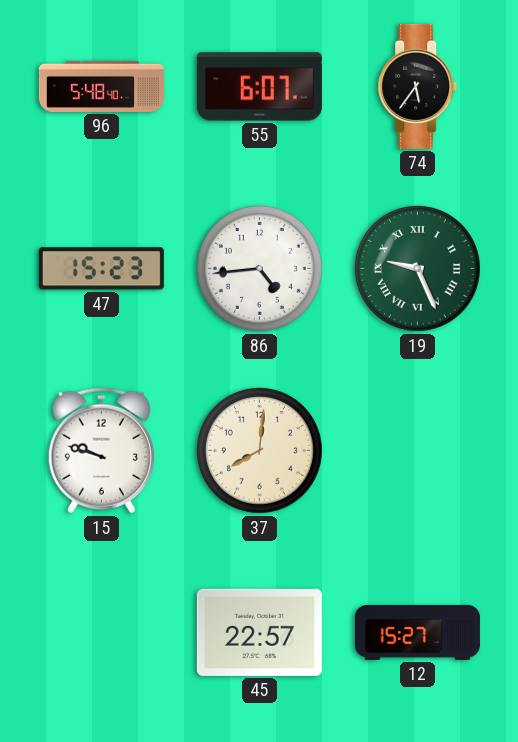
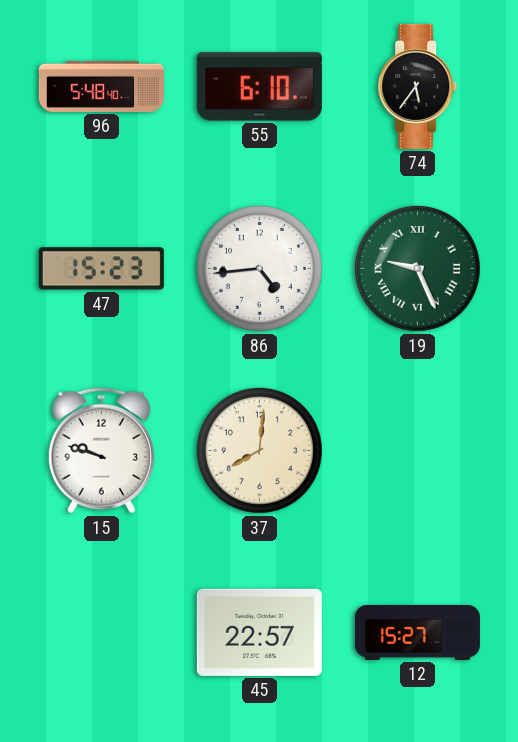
55: 6:07 -> 6:10 (259, 87)
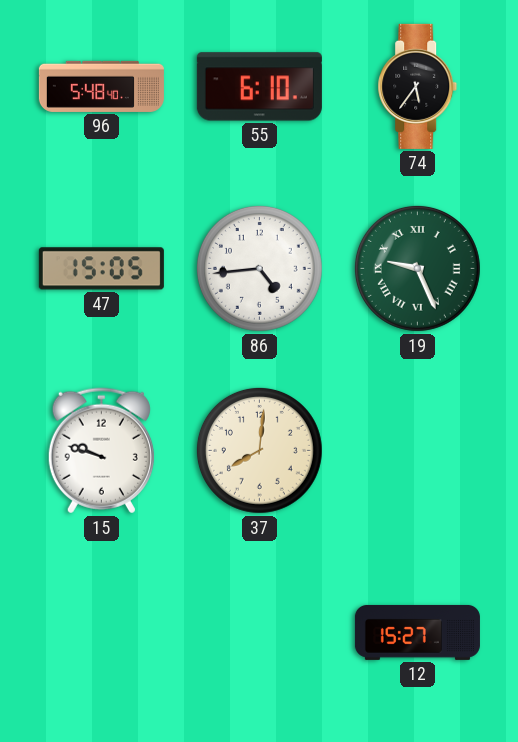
47: 15:23 -> 15:05 (101, 269)
45: 22:57 -> none (259, 632)
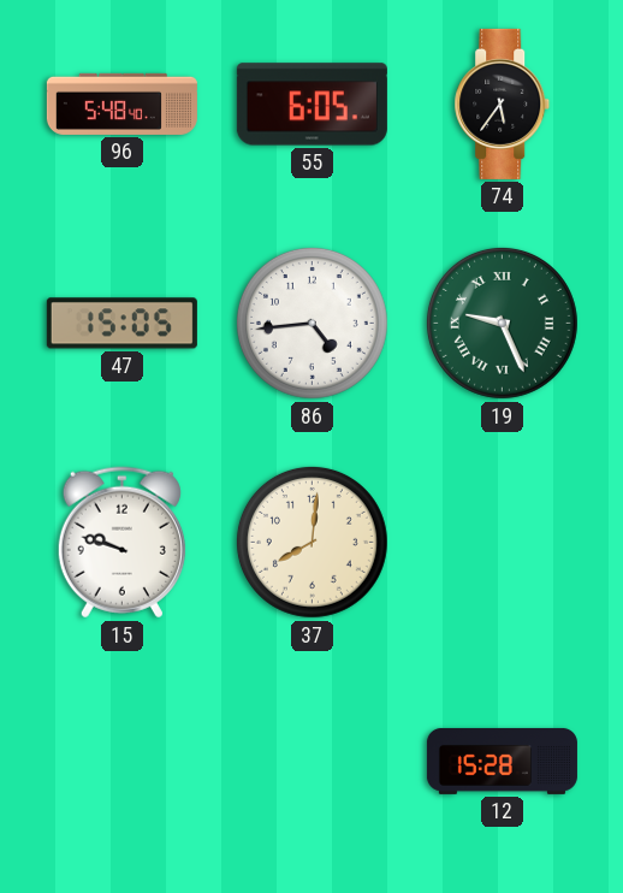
55: 6:10 -> 6:05 (311, 105)
12: 15:27 -> 15:28 (502, 761)
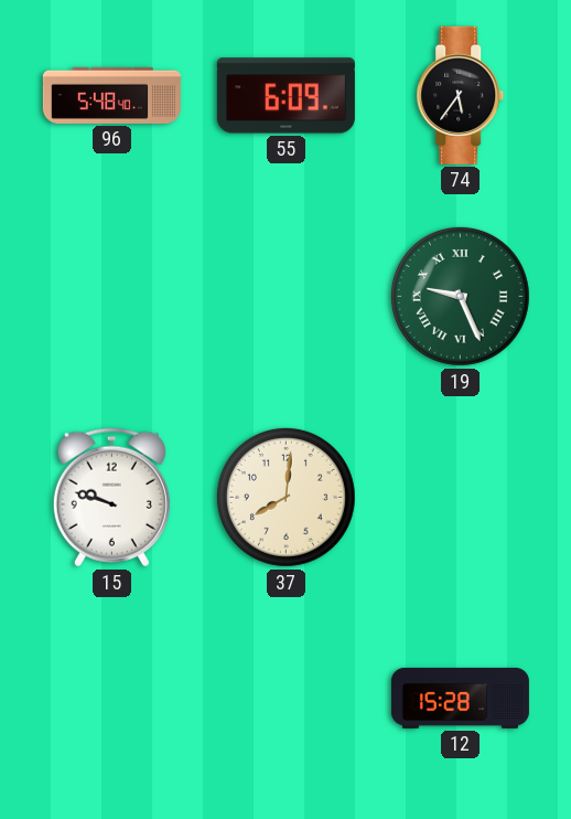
55: 6:05 -> 6:09 (285, 96)
47: 15:05 -> none (121, 324)
86: 4:44 -> none (311, 323)
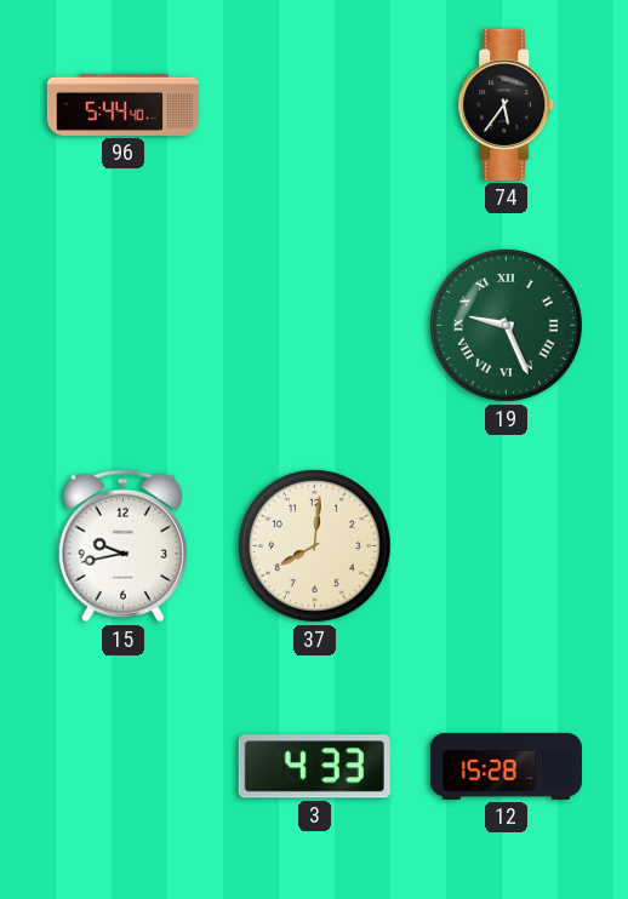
96: 5:48 -> 5:44 (122, 104)
55: 6:09 -> none (285, 96)
15: 9:48 -> 9:43 (122, 546)
3: none -> 4:33 (314, 767)
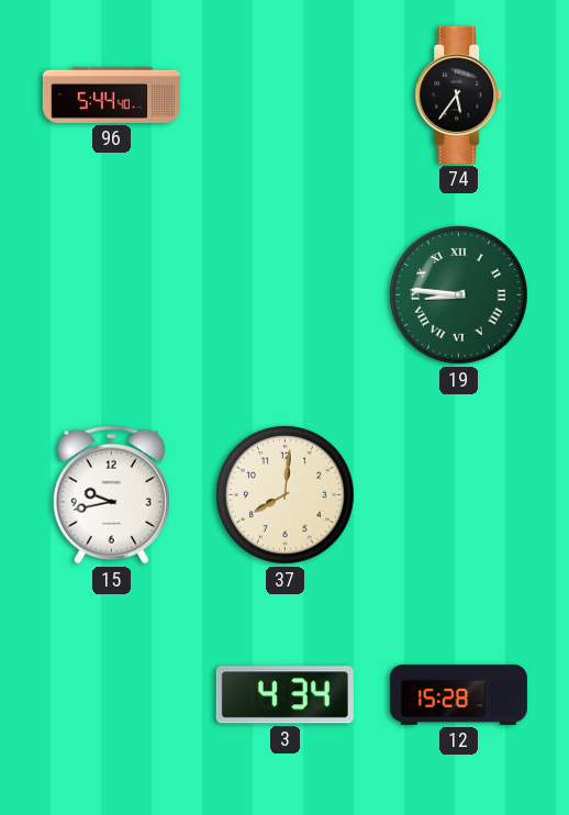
19: 9:26 -> 8:46 (458, 294)
3: 4:33 -> 4:34 (284, 695)
